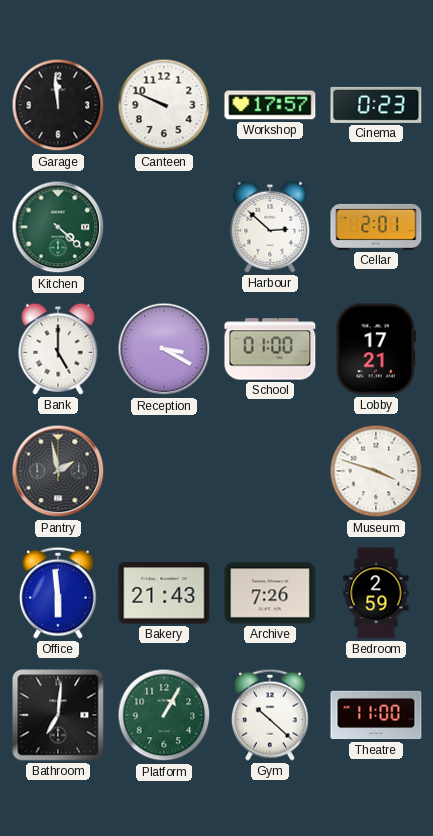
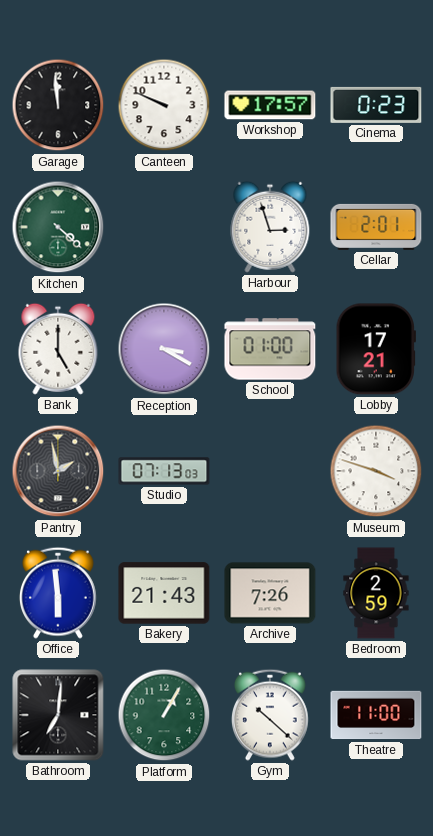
Harbour: 2:52 -> 2:57 (270, 227)
Studio: none -> 07:13 (164, 471)
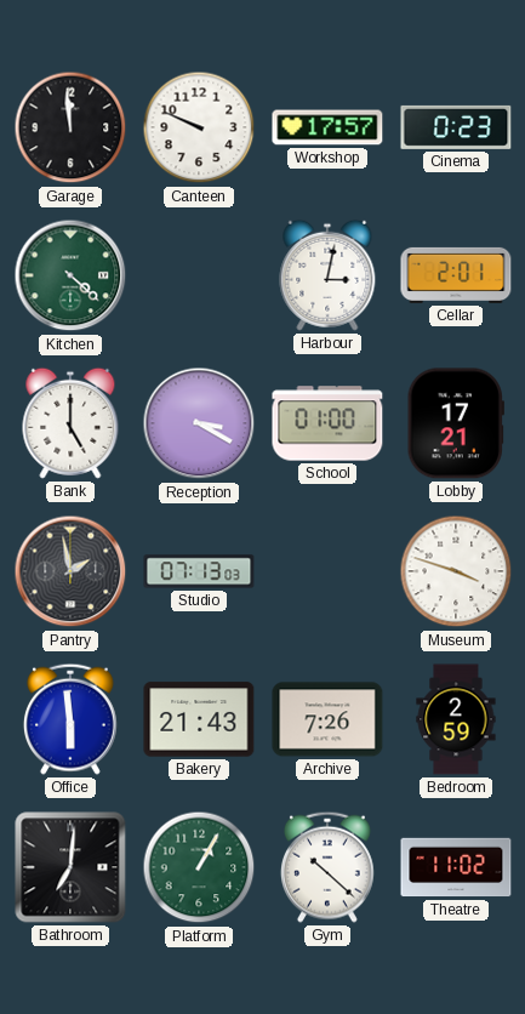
Harbour: 2:57 -> 3:02 (327, 275)
Theatre: 11:00 -> 11:02 (456, 867)
